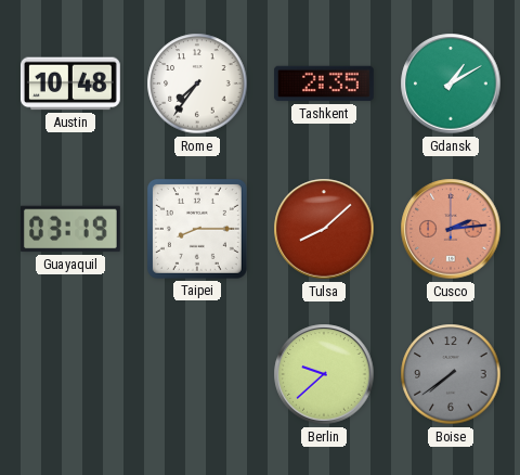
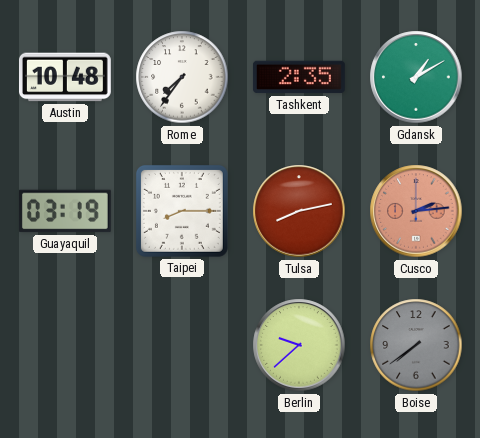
Tulsa: 8:08 -> 8:13 (299, 211)
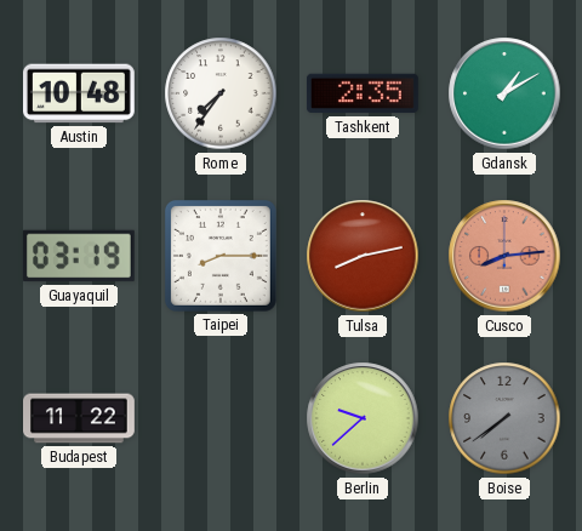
Cusco: 2:14 -> 8:14 (504, 256)
Budapest: none -> 11:22 (80, 418)
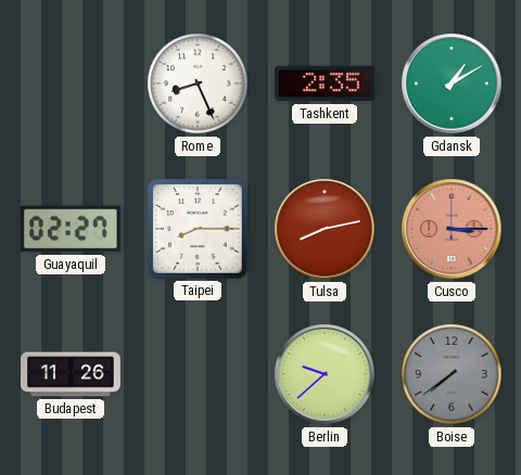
Austin: 10:48 -> none (79, 93)
Rome: 7:36 -> 8:26 (198, 84)
Guayaquil: 03:19 -> 02:27 (71, 229)
Cusco: 8:14 -> 3:15 (452, 229)
Budapest: 11:22 -> 11:26 (72, 374)
